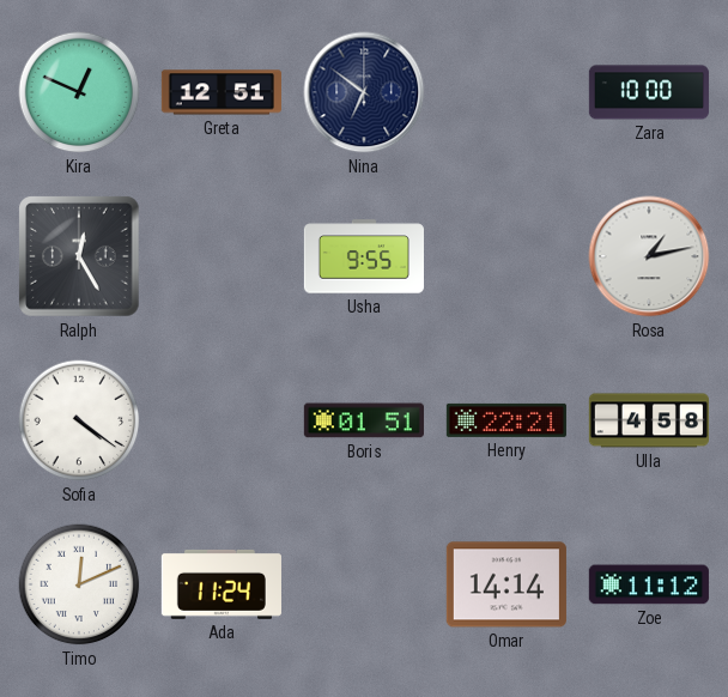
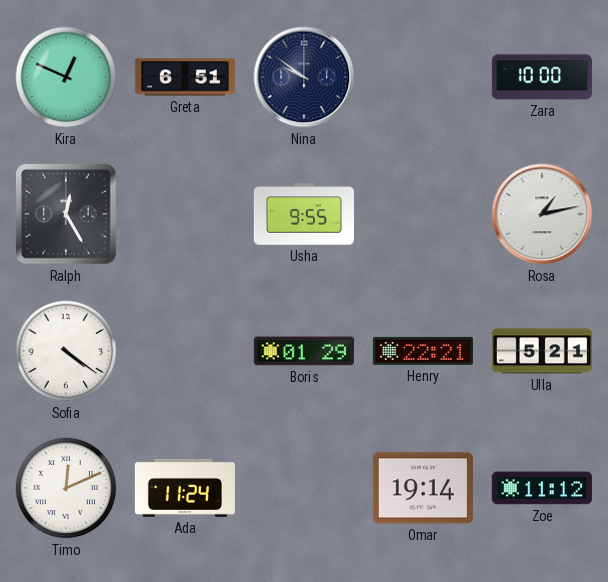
Greta: 12:51 -> 6:51 (185, 77)
Nina: 6:51 -> 9:51 (304, 77)
Boris: 01:51 -> 01:29 (304, 351)
Ulla: 4:58 -> 5:21 (542, 351)
Omar: 14:14 -> 19:14 (423, 488)
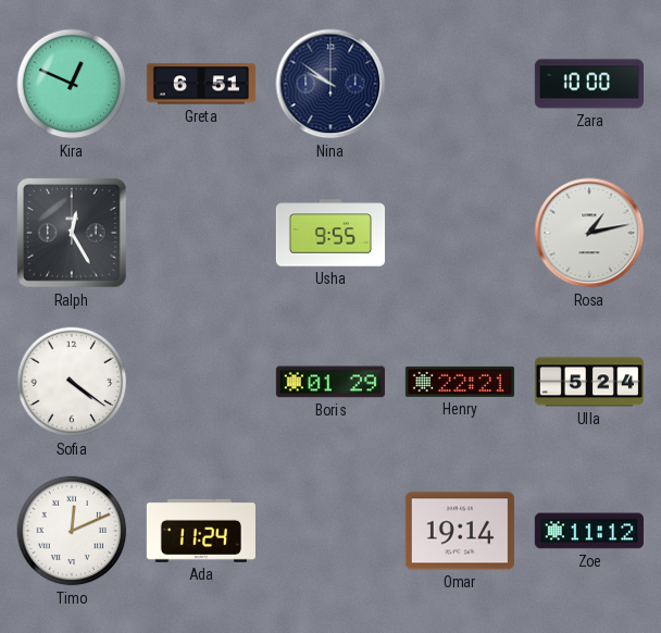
Ulla: 5:21 -> 5:24 (589, 382)
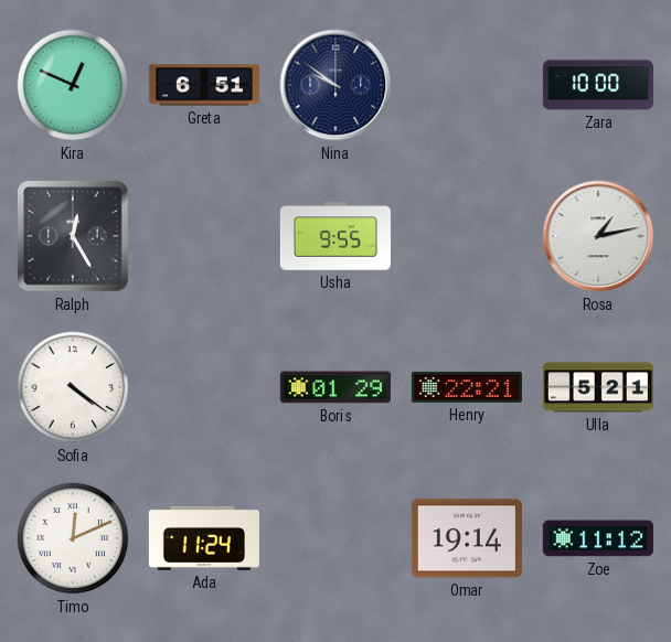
Ulla: 5:24 -> 5:21 (598, 387)
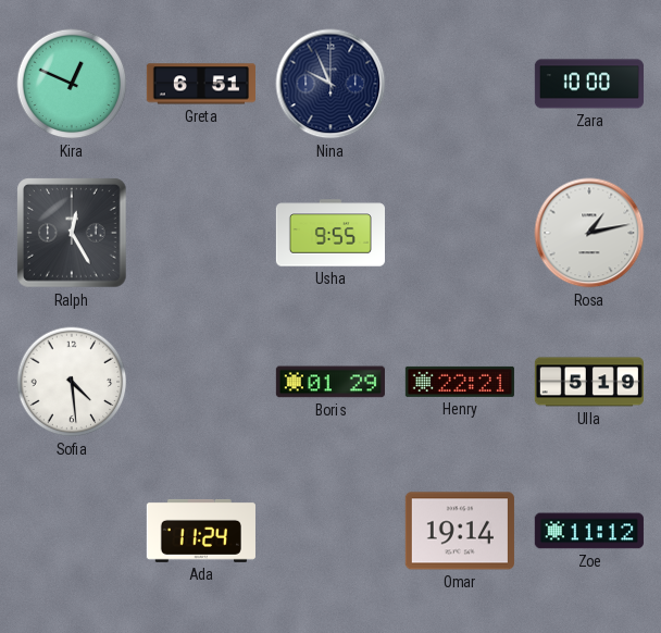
Nina: 9:51 -> 9:56 (330, 84)
Sofia: 4:21 -> 4:29 (72, 382)
Ulla: 5:21 -> 5:19 (589, 382)
Timo: 12:11 -> none (73, 538)
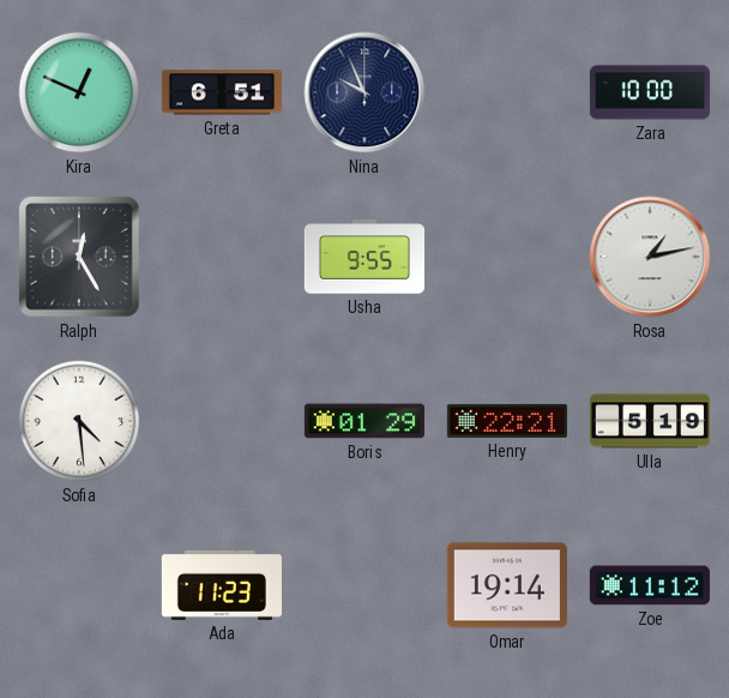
Ada: 11:24 -> 11:23 (222, 585)
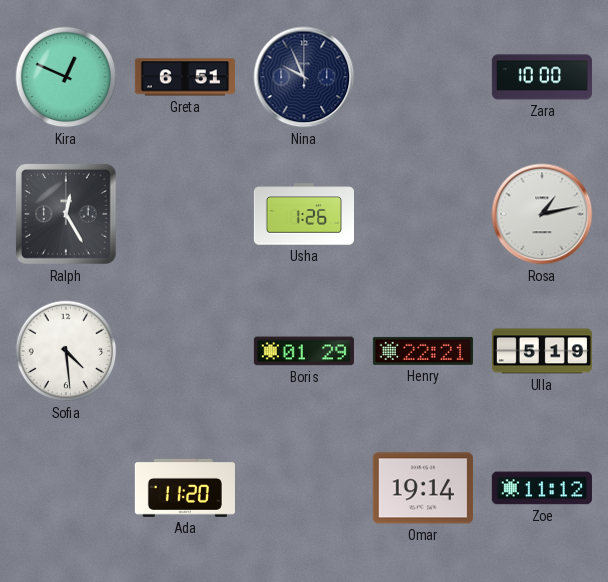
Usha: 9:55 -> 1:26 (303, 214)
Ada: 11:23 -> 11:20 (185, 488)
